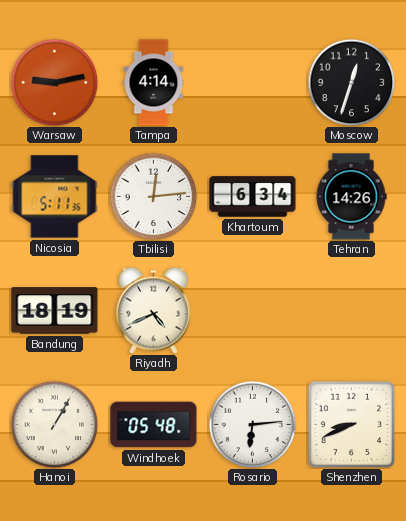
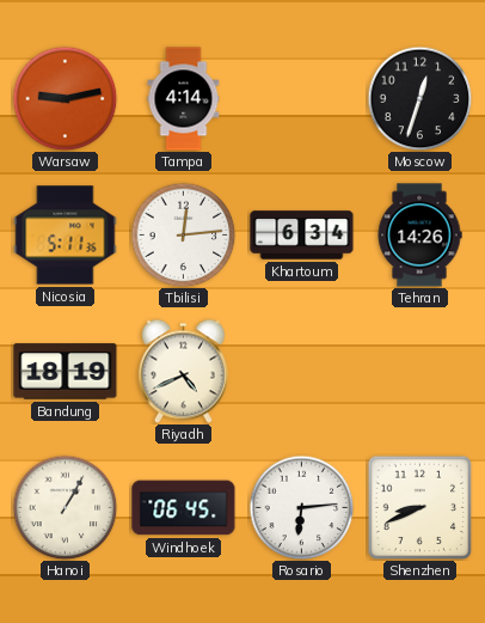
Windhoek: 05:48 -> 06:45 (184, 508)
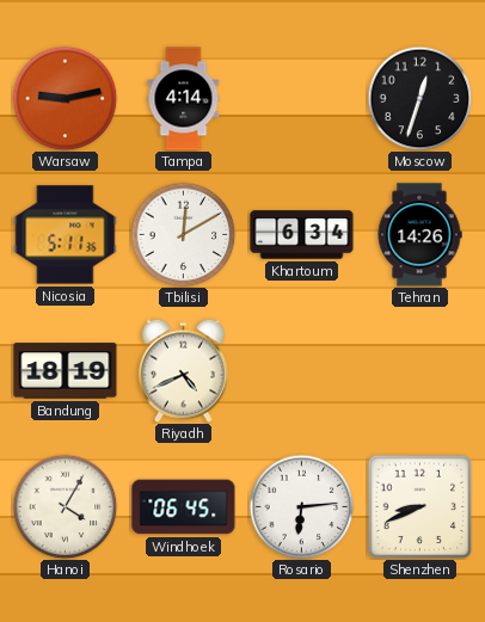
Tbilisi: 12:14 -> 12:10 (183, 234)
Hanoi: 1:05 -> 4:05 (65, 506)
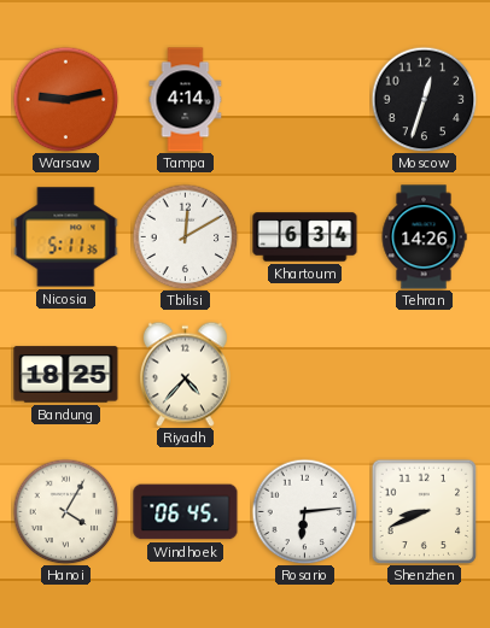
Bandung: 18:19 -> 18:25 (66, 375)
Riyadh: 4:41 -> 4:37 (185, 374)
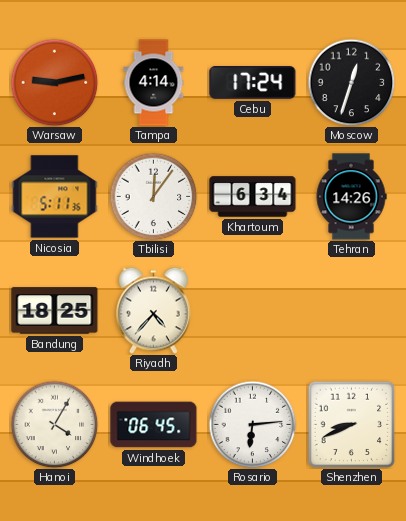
Cebu: none -> 17:24 (253, 83)
Tbilisi: 12:10 -> 12:06 (153, 196)
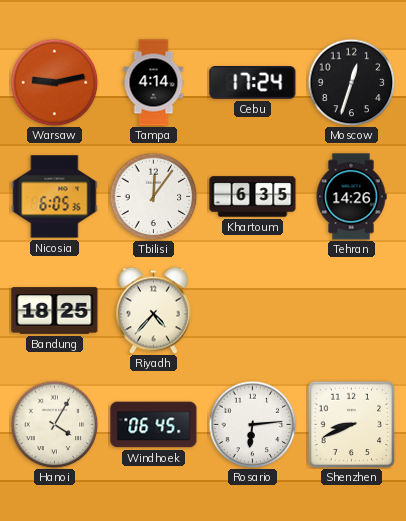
Nicosia: 5:11 -> 6:05 (55, 197)
Khartoum: 6:34 -> 6:35 (253, 197)
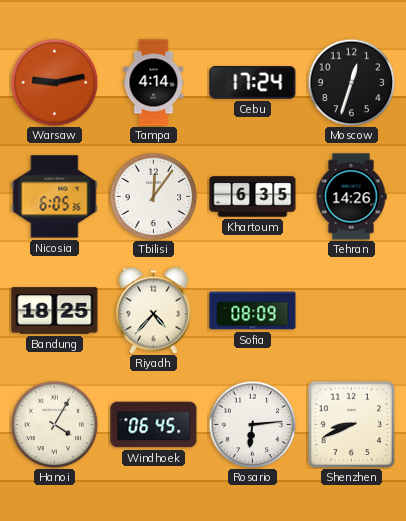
Sofia: none -> 08:09 (253, 311)
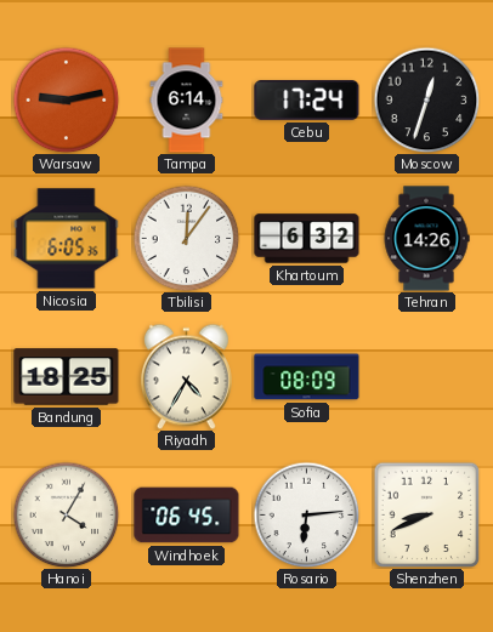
Tampa: 4:14 -> 6:14 (187, 101)
Khartoum: 6:35 -> 6:32 (307, 239)
Riyadh: 4:37 -> 4:35 (186, 376)
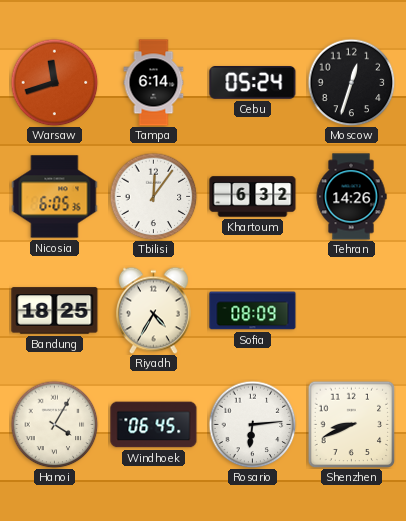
Warsaw: 9:13 -> 11:42 (54, 82)
Cebu: 17:24 -> 05:24 (253, 83)
